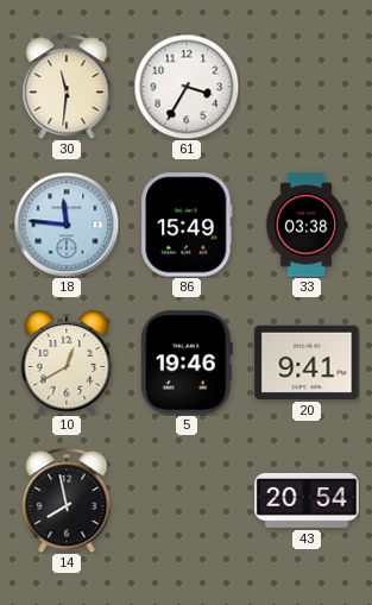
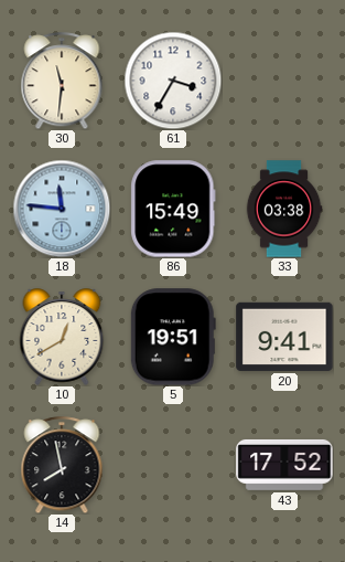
5: 19:46 -> 19:51 (173, 337)
43: 20:54 -> 17:52 (284, 465)
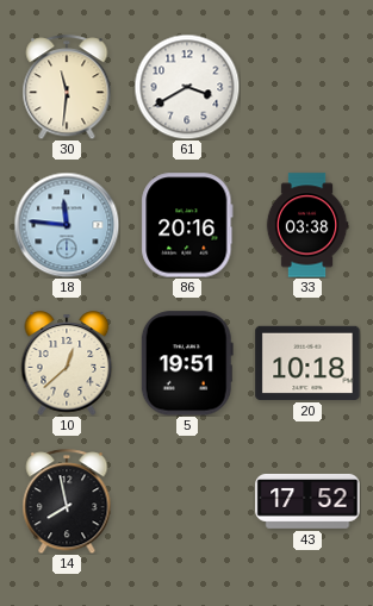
61: 3:35 -> 3:40 (187, 87)
86: 15:49 -> 20:16 (187, 225)
10: 12:40 -> 12:38 (67, 363)
20: 9:41 -> 10:18 (307, 363)
